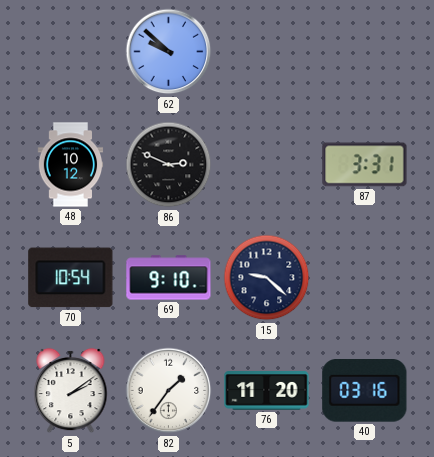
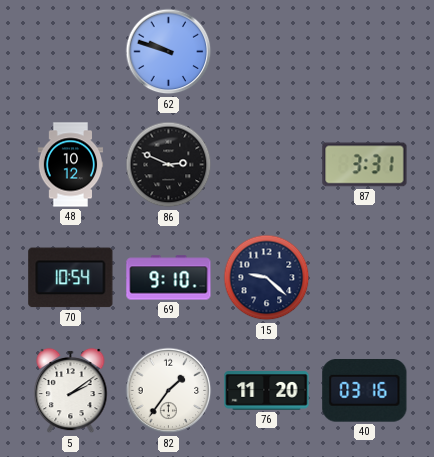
62: 9:52 -> 9:48 (169, 52)
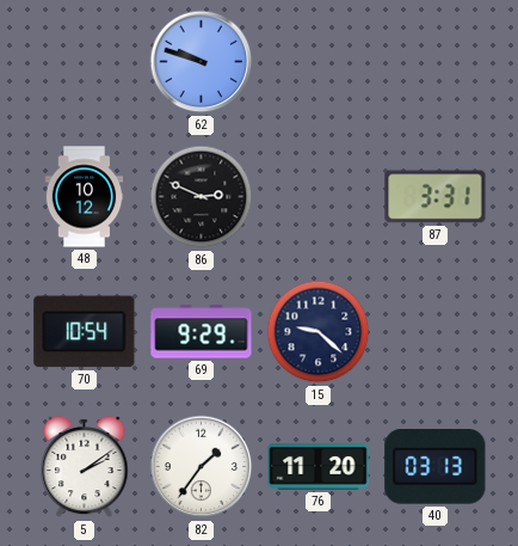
69: 9:10 -> 9:29 (202, 332)
40: 03:16 -> 03:13 (436, 467)
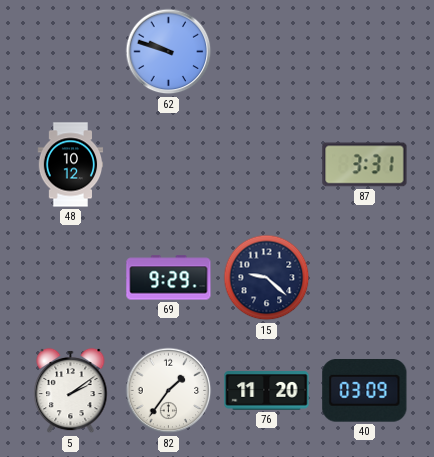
86: 2:49 -> none (202, 197)
70: 10:54 -> none (85, 332)
40: 03:13 -> 03:09 (365, 391)
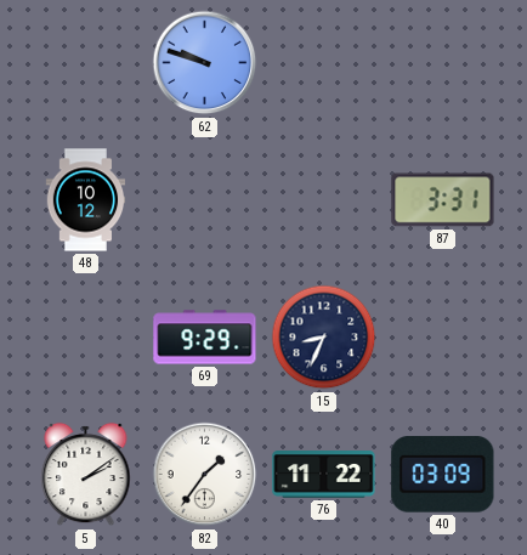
15: 9:22 -> 8:34 (324, 338)
76: 11:20 -> 11:22 (324, 475)
